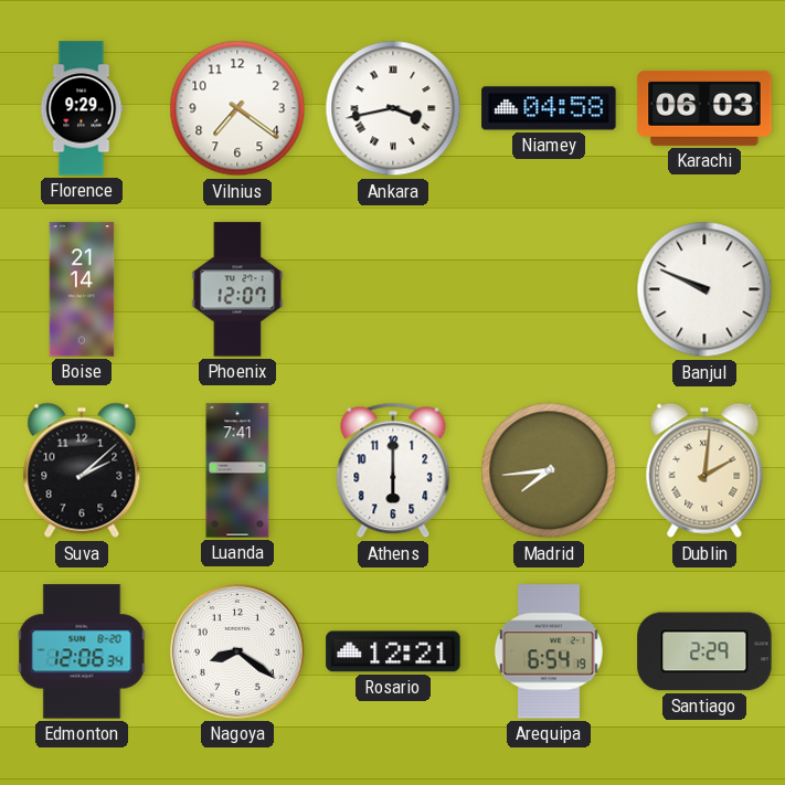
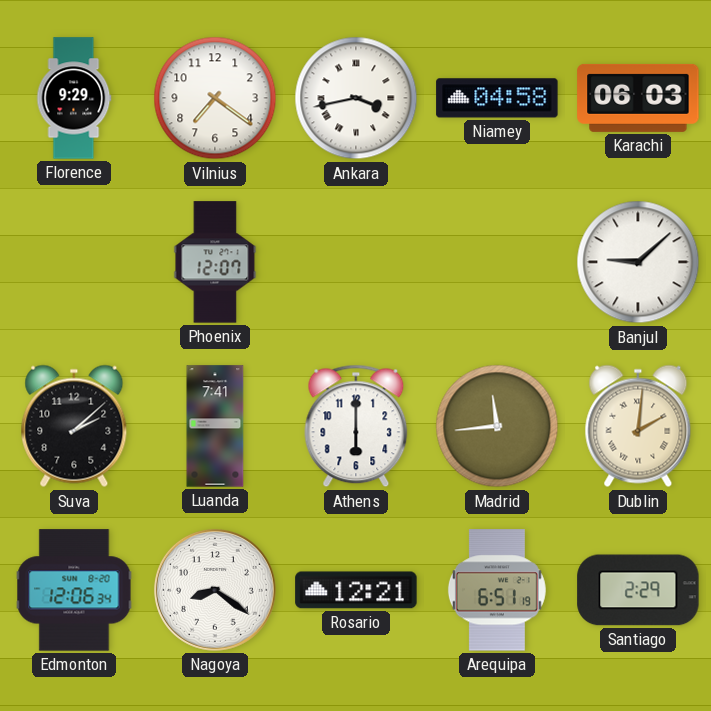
Boise: 21:14 -> none (82, 289)
Banjul: 9:49 -> 9:08 (638, 262)
Madrid: 7:44 -> 11:44 (497, 426)
Arequipa: 6:54 -> 6:51 (497, 590)
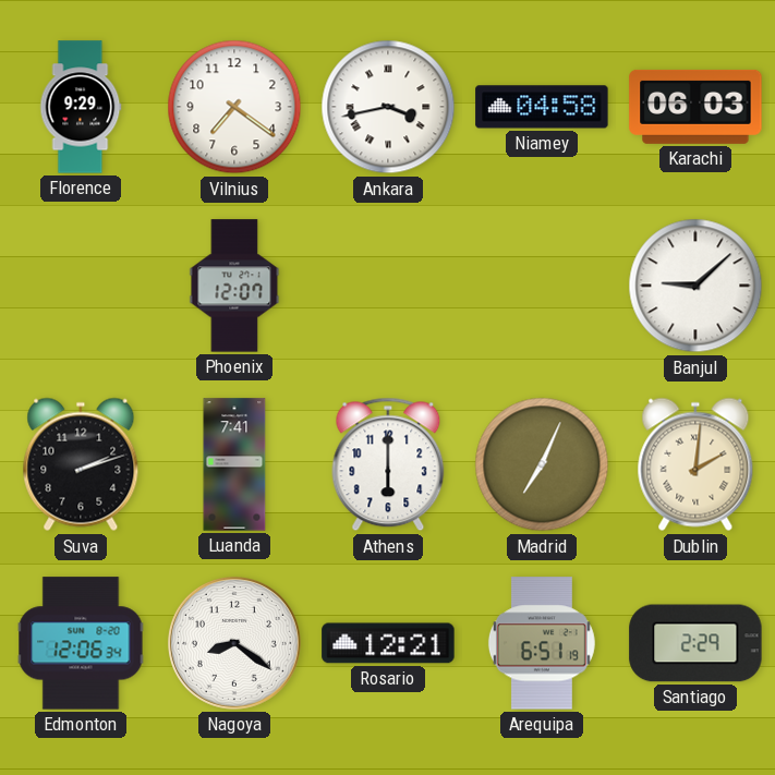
Suva: 2:08 -> 2:12 (81, 464)
Madrid: 11:44 -> 7:04 (542, 464)
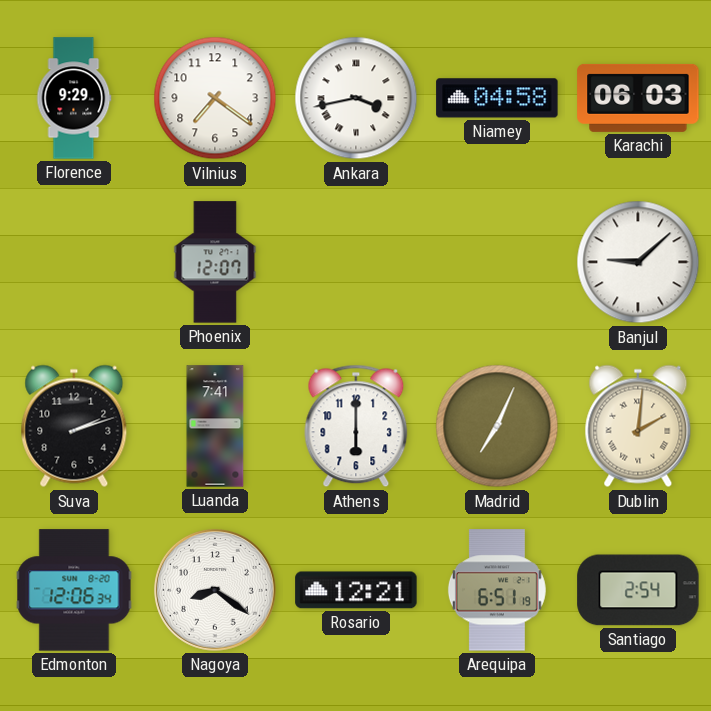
Santiago: 2:29 -> 2:54 (638, 590)
